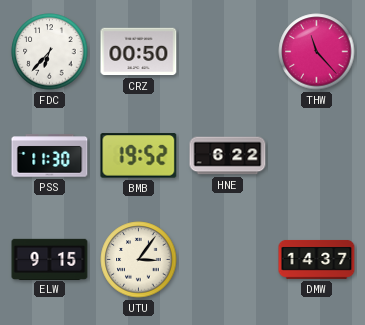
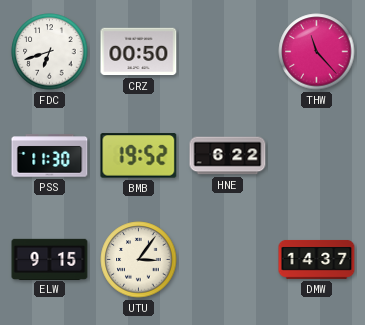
FDC: 6:37 -> 6:42 (50, 52)
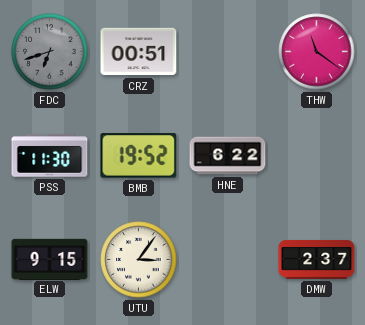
FDC dial: white -> grey (50, 52)
CRZ: 00:50 -> 00:51 (139, 52)
THW: 11:23 -> 11:21 (317, 52)
DMW: 14:37 -> 2:37 (317, 259)
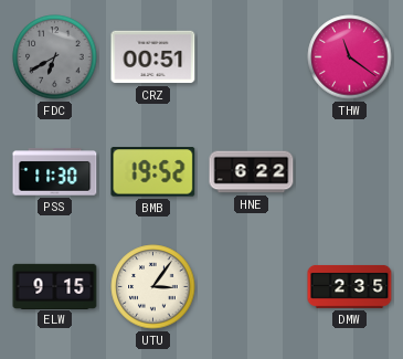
FDC: 6:42 -> 6:40 (55, 57)
DMW: 2:37 -> 2:35 (350, 286)
